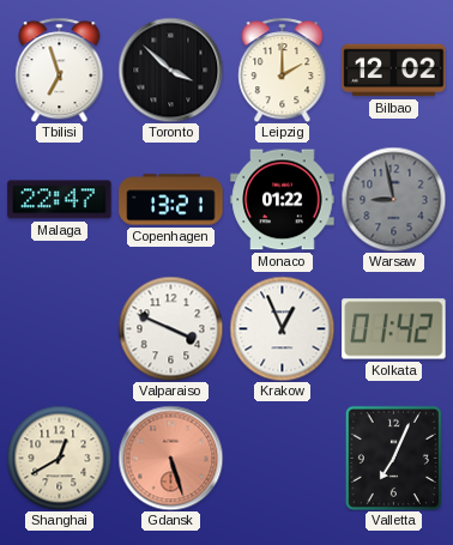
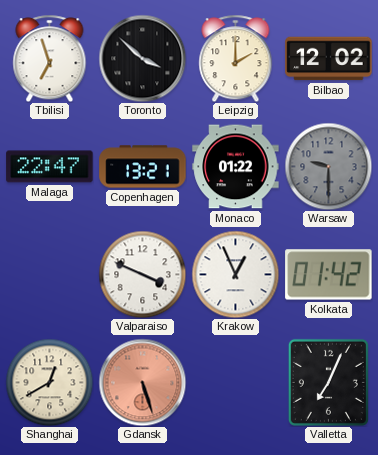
Warsaw: 8:58 -> 9:30 (328, 166)
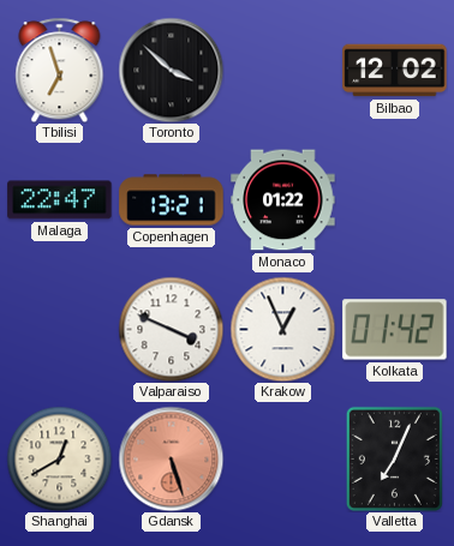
Leipzig: 2:00 -> none (236, 58)
Warsaw: 9:30 -> none (328, 166)
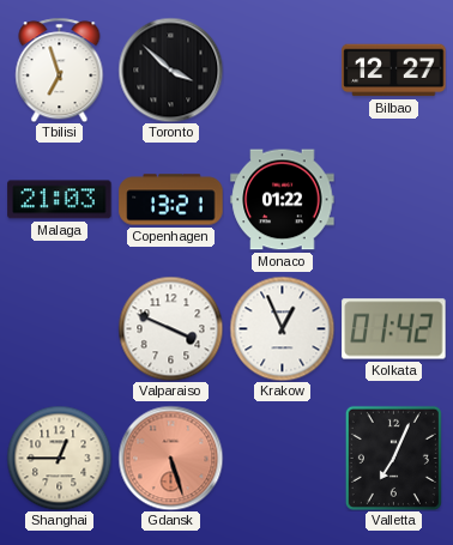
Bilbao: 12:02 -> 12:27 (394, 71)
Malaga: 22:47 -> 21:03 (60, 200)
Shanghai: 12:40 -> 12:45 (59, 458)
